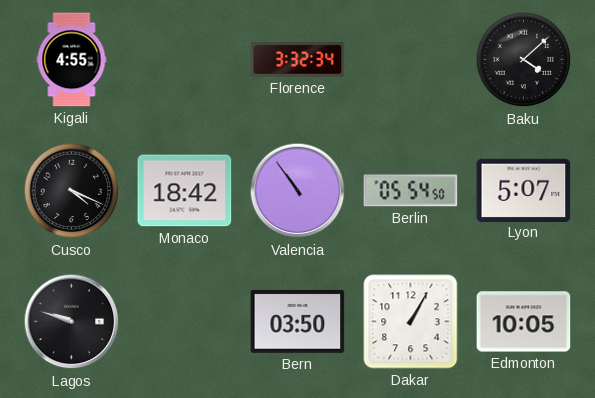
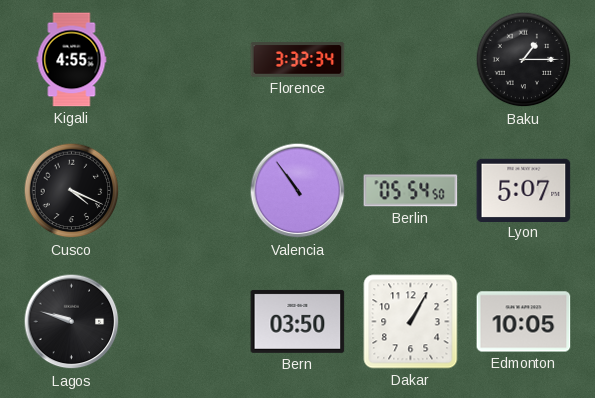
Baku: 4:08 -> 1:15 (524, 60)
Monaco: 18:42 -> none (185, 191)
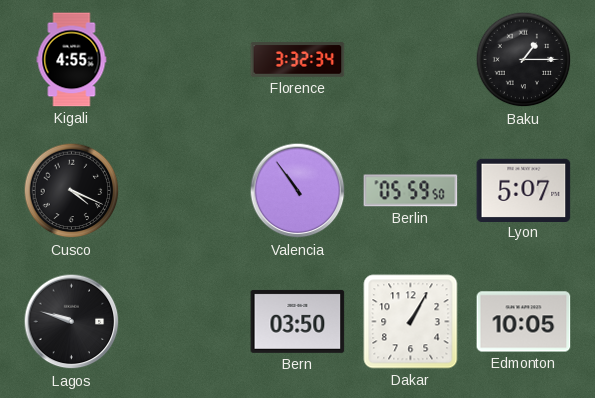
Berlin: 05:54 -> 05:59 (411, 191)
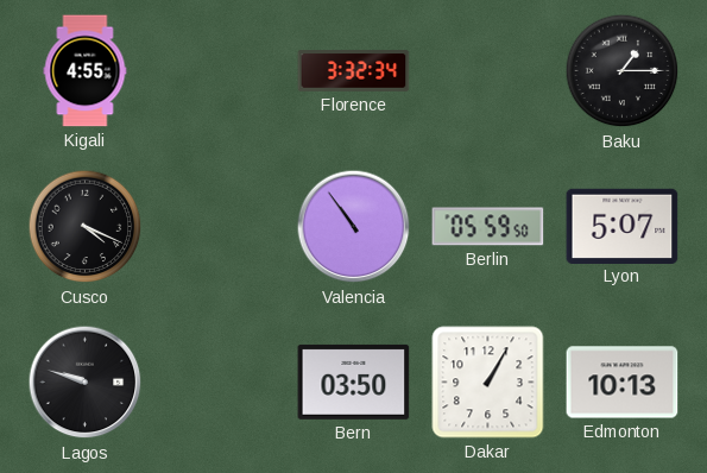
Edmonton: 10:05 -> 10:13 (623, 383)
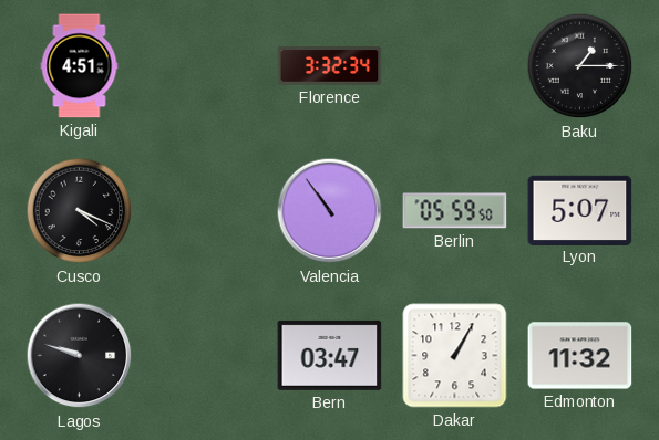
Kigali: 4:55 -> 4:51 (80, 66)
Bern: 03:50 -> 03:47 (330, 355)
Edmonton: 10:13 -> 11:32 (580, 356)
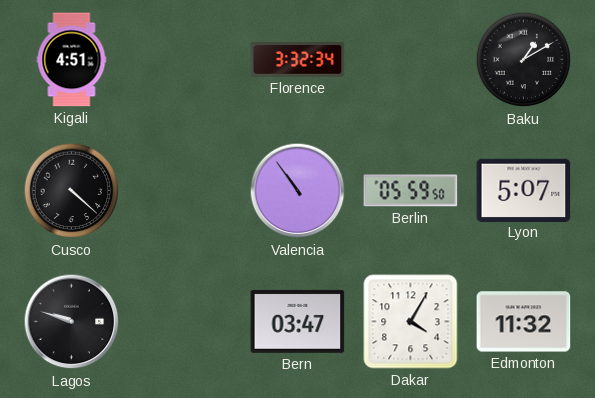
Baku: 1:15 -> 1:10 (524, 60)
Cusco: 4:19 -> 4:22 (72, 191)
Dakar: 1:05 -> 4:05 (411, 322)
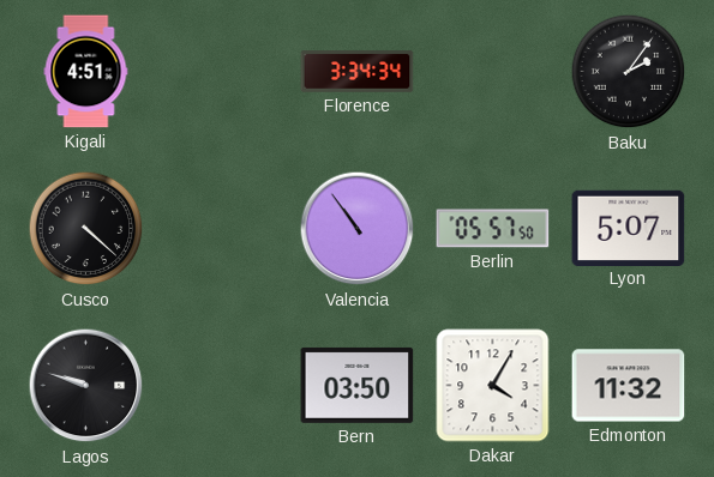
Florence: 3:32 -> 3:34 (358, 72)
Baku: 1:10 -> 2:06 (629, 72)
Berlin: 05:59 -> 05:57 (493, 229)
Bern: 03:47 -> 03:50 (358, 385)
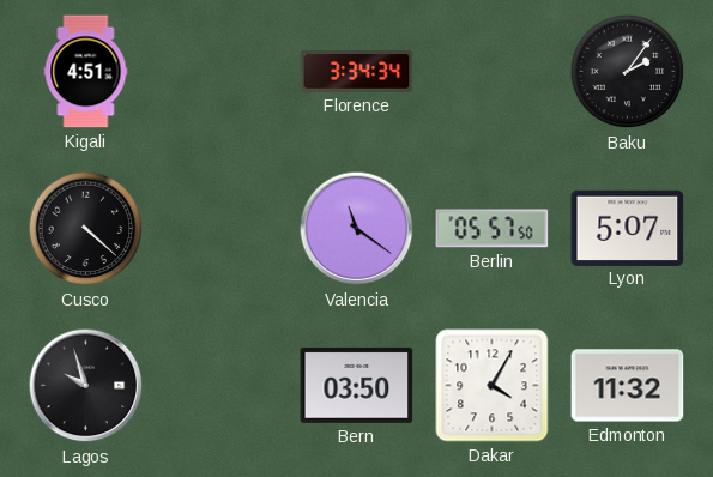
Valencia: 10:54 -> 11:21 (357, 229)
Lagos: 9:48 -> 9:57 (86, 386)
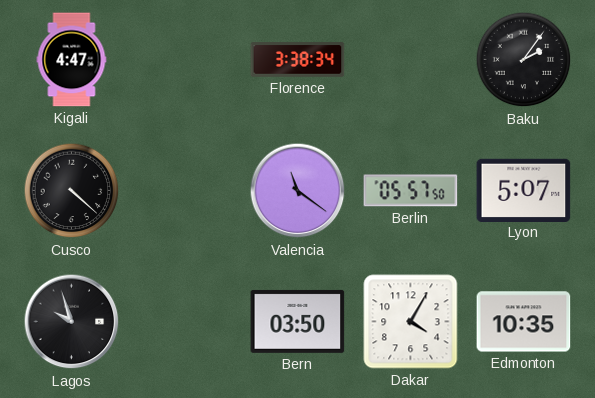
Kigali: 4:51 -> 4:47 (72, 60)
Florence: 3:34 -> 3:38 (298, 60)
Edmonton: 11:32 -> 10:35 (524, 322)
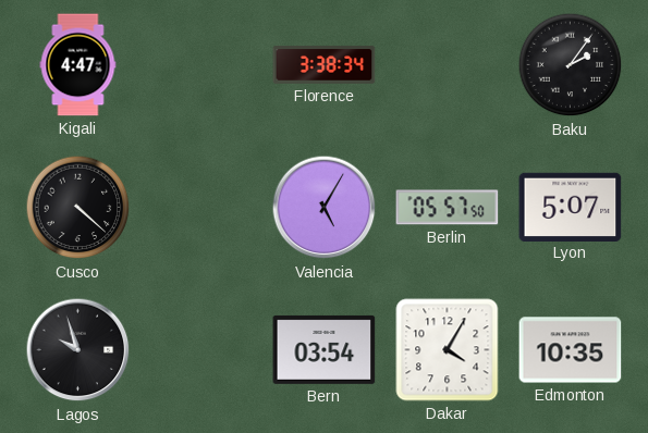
Valencia: 11:21 -> 5:05 (325, 208)
Bern: 03:50 -> 03:54 (325, 349)
